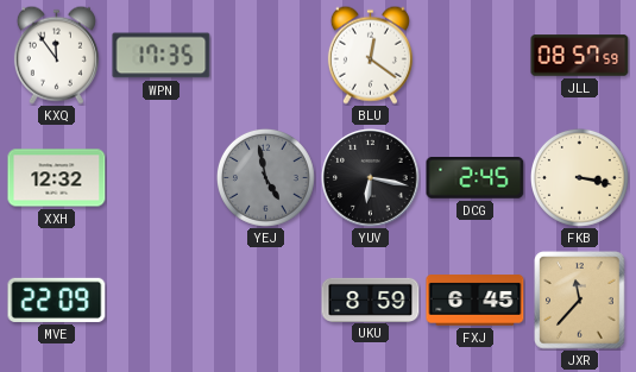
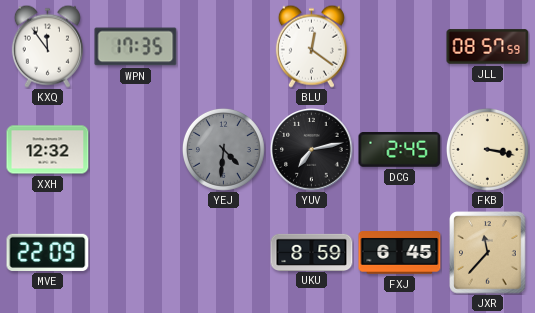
YEJ: 4:58 -> 4:31 (223, 149)
YUV: 6:17 -> 7:13 (312, 150)
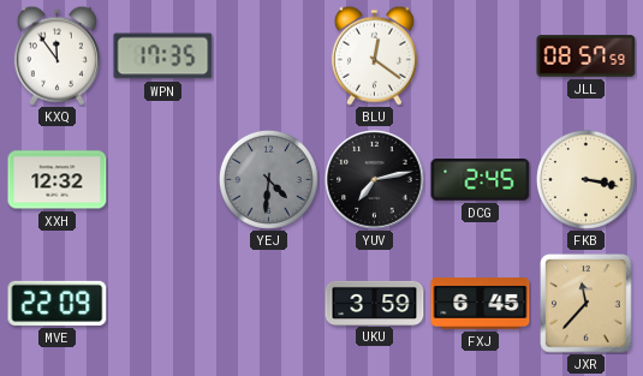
UKU: 8:59 -> 3:59 (375, 303)
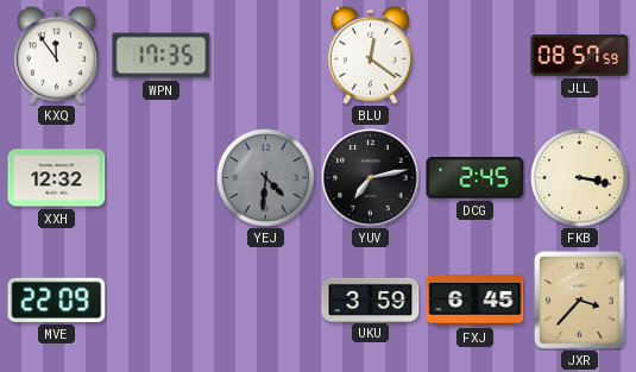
JXR: 11:37 -> 3:37 (580, 301)
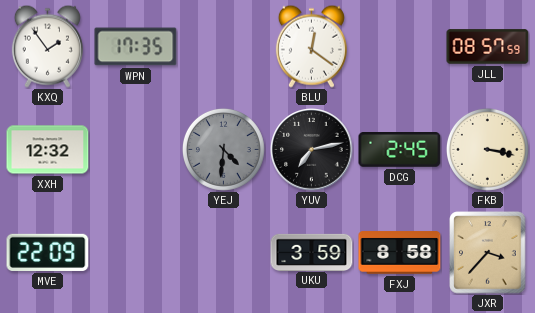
KXQ: 11:54 -> 1:54 (47, 46)
FXJ: 6:45 -> 8:58 (400, 253)
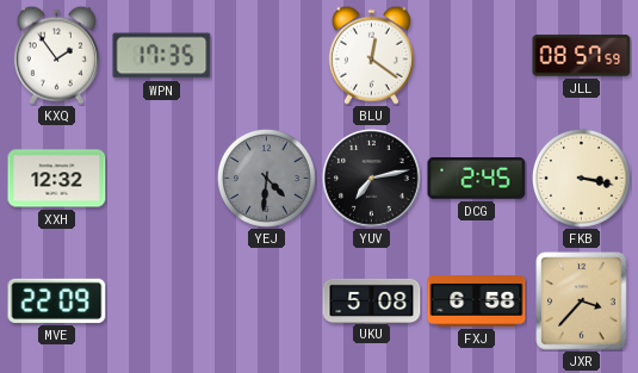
UKU: 3:59 -> 5:08 (372, 300)
FXJ: 8:58 -> 6:58 (477, 301)
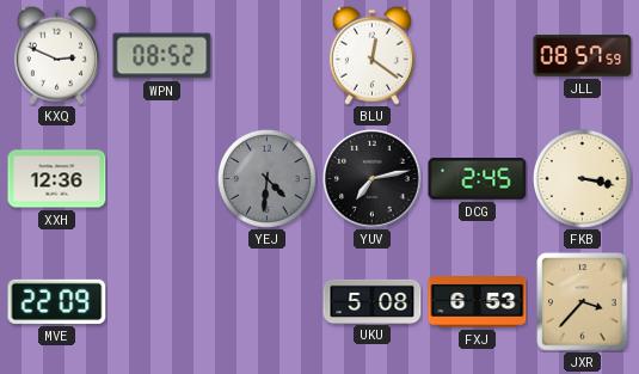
KXQ: 1:54 -> 2:49 (56, 55)
WPN: 17:35 -> 08:52 (162, 56)
XXH: 12:32 -> 12:36 (57, 179)
FXJ: 6:58 -> 6:53 (478, 302)
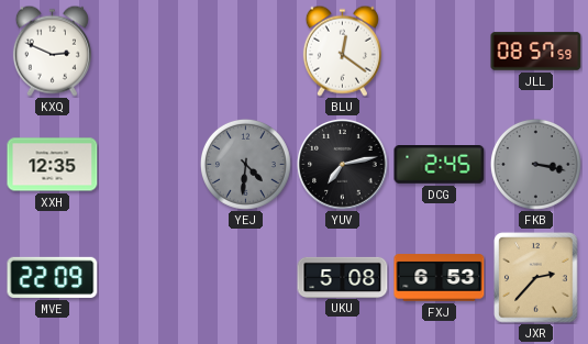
WPN: 08:52 -> none (162, 56)
XXH: 12:36 -> 12:35 (53, 165)
FKB dial: cream -> grey (535, 164)
JXR: 3:37 -> 2:37 (536, 278)
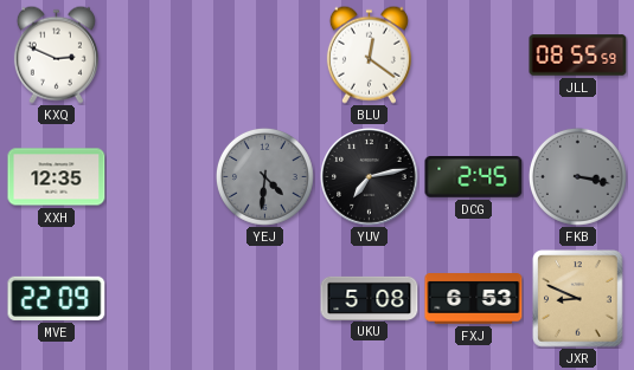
JLL: 08:57 -> 08:55 (578, 56)
JXR: 2:37 -> 8:49 (578, 299)
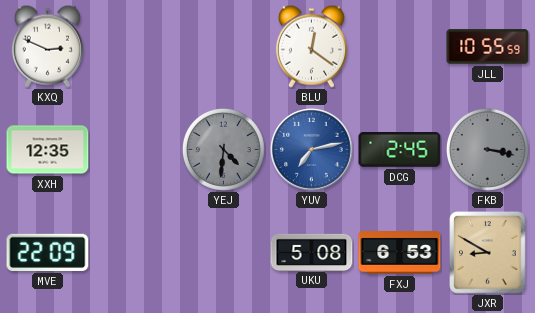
JLL: 08:55 -> 10:55 (488, 47)
YUV dial: black -> blue (312, 150)
JXR: 8:49 -> 8:50 (488, 253)
